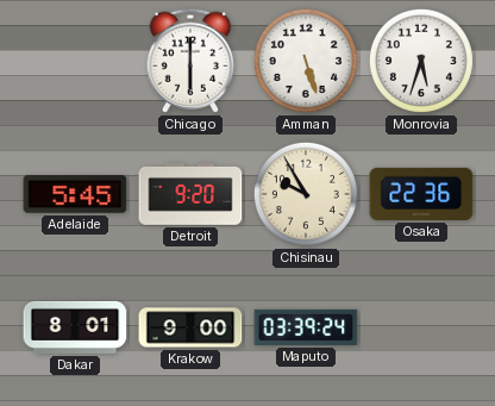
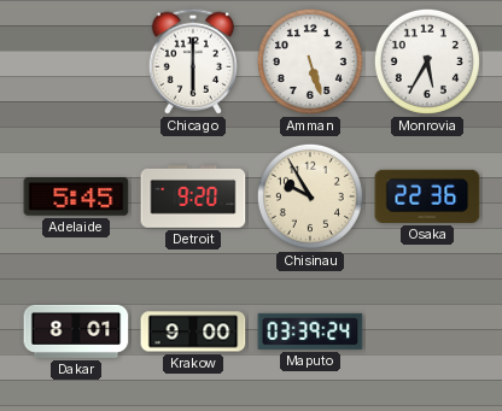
Monrovia: 5:33 -> 5:35 (427, 61)
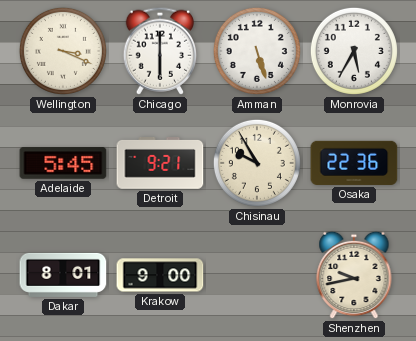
Wellington: none -> 3:19 (63, 51)
Detroit: 9:20 -> 9:21 (160, 164)
Maputo: 03:39 -> none (310, 331)
Shenzhen: none -> 9:43 (354, 275)
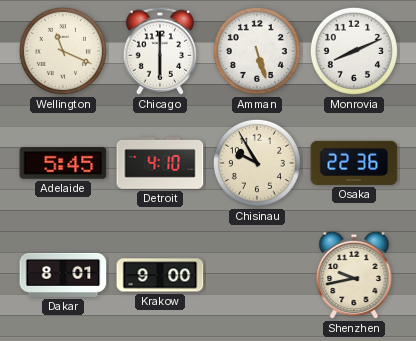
Wellington: 3:19 -> 11:19 (63, 51)
Monrovia: 5:35 -> 8:11 (354, 51)
Detroit: 9:21 -> 4:10 (160, 164)
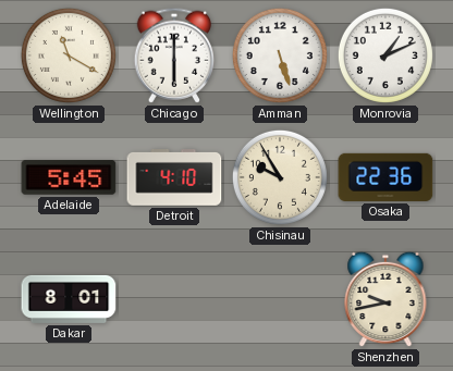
Wellington: 11:19 -> 11:20 (69, 55)
Monrovia: 8:11 -> 1:11 (385, 55)
Krakow: 9:00 -> none (160, 275)
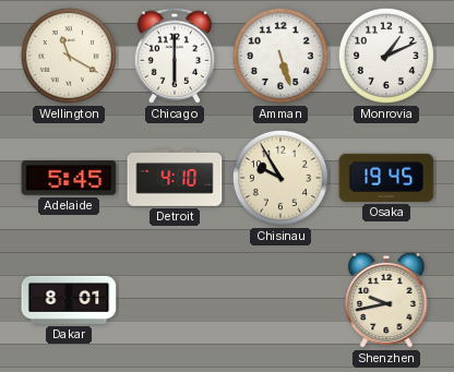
Osaka: 22:36 -> 19:45 (386, 178)
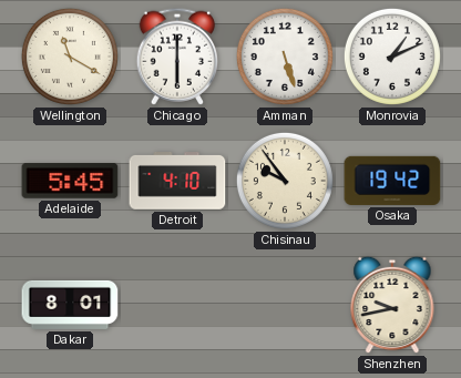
Chisinau: 9:55 -> 9:54 (285, 181)
Osaka: 19:45 -> 19:42 (392, 181)
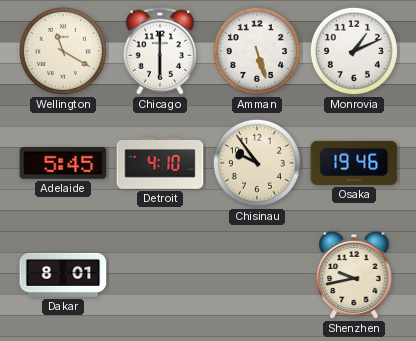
Osaka: 19:42 -> 19:46 (354, 163)
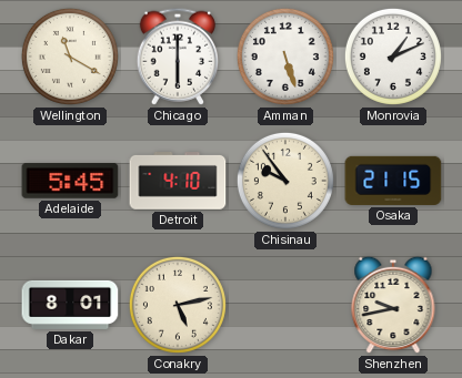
Osaka: 19:46 -> 21:15 (393, 181)
Conakry: none -> 5:13 (178, 305)
